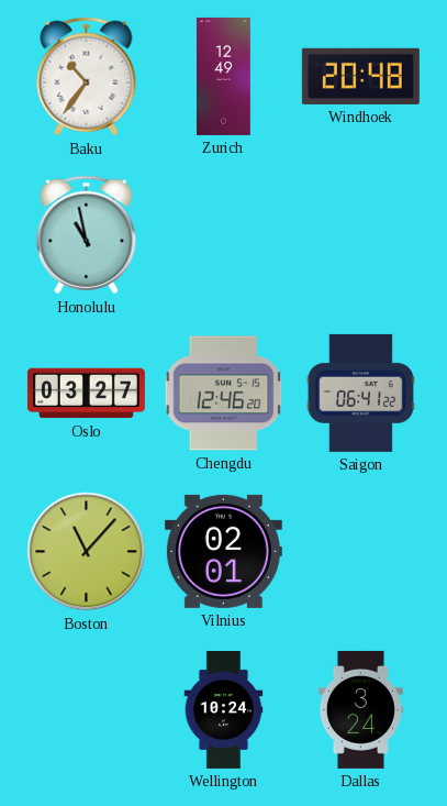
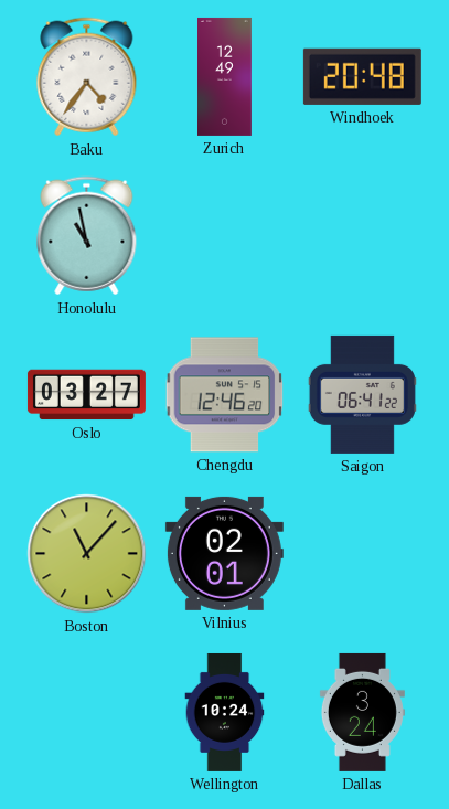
Baku: 10:36 -> 4:36 (87, 77)
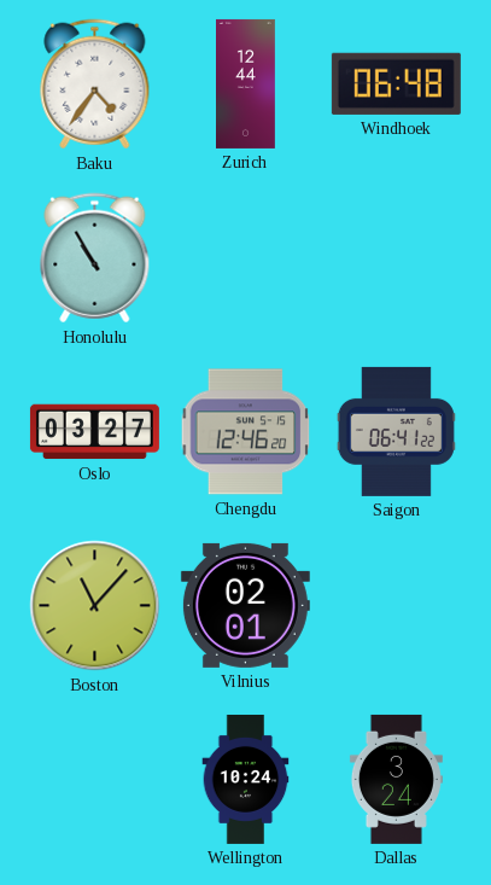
Zurich: 12:49 -> 12:44 (246, 83)
Windhoek: 20:48 -> 06:48 (396, 83)
Honolulu: 10:58 -> 10:55 (95, 258)
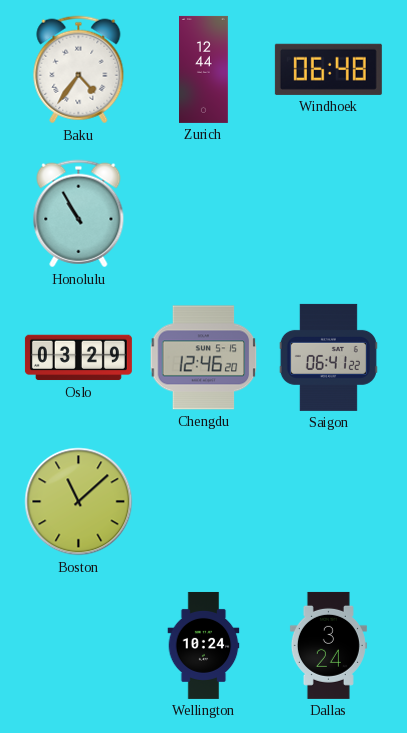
Oslo: 03:27 -> 03:29 (78, 358)
Boston: 11:07 -> 11:08 (79, 502)
Vilnius: 02:01 -> none (245, 605)
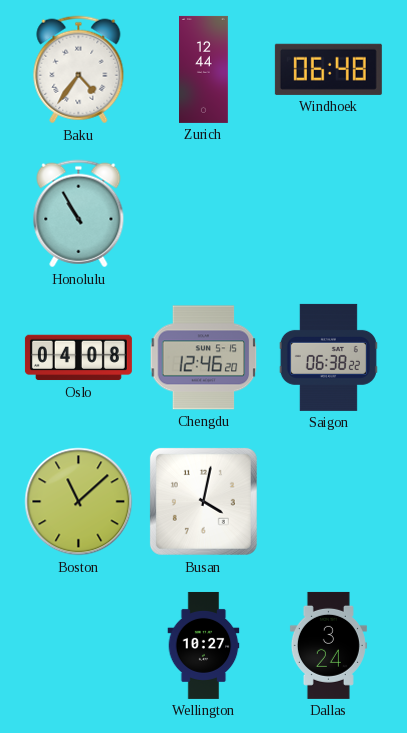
Oslo: 03:29 -> 04:08 (78, 358)
Saigon: 06:41 -> 06:38 (328, 357)
Busan: none -> 4:02 (203, 501)
Wellington: 10:24 -> 10:27 (204, 645)
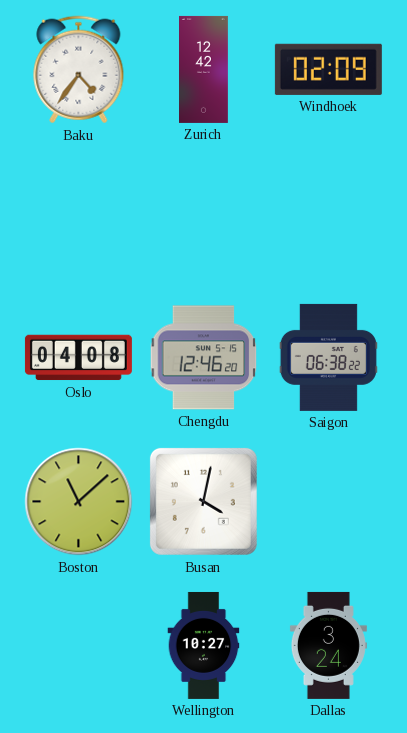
Zurich: 12:44 -> 12:42 (204, 69)
Windhoek: 06:48 -> 02:09 (328, 69)
Honolulu: 10:55 -> none (79, 214)
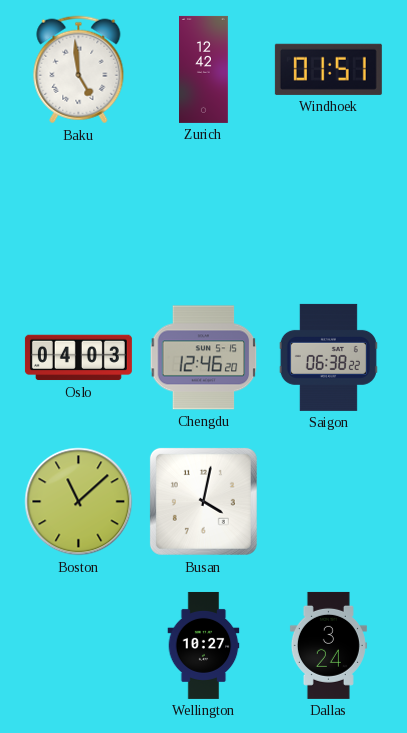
Baku: 4:36 -> 4:59 (79, 70)
Windhoek: 02:09 -> 01:51 (328, 69)
Oslo: 04:08 -> 04:03 (78, 358)
